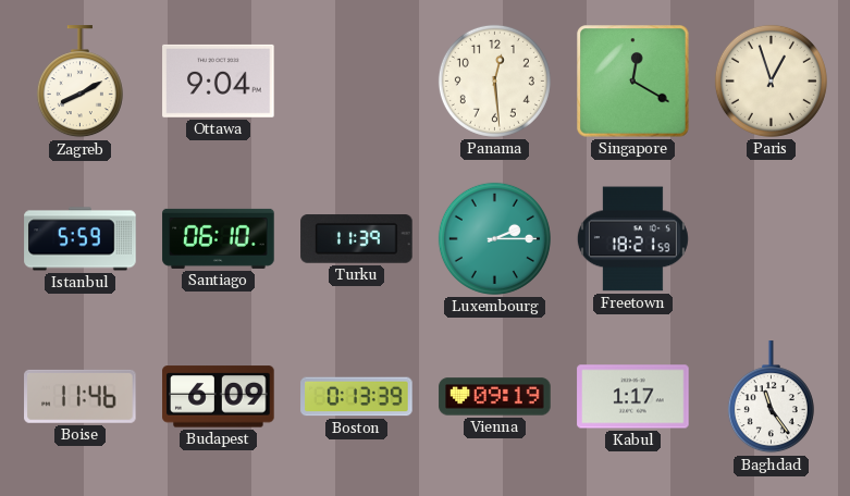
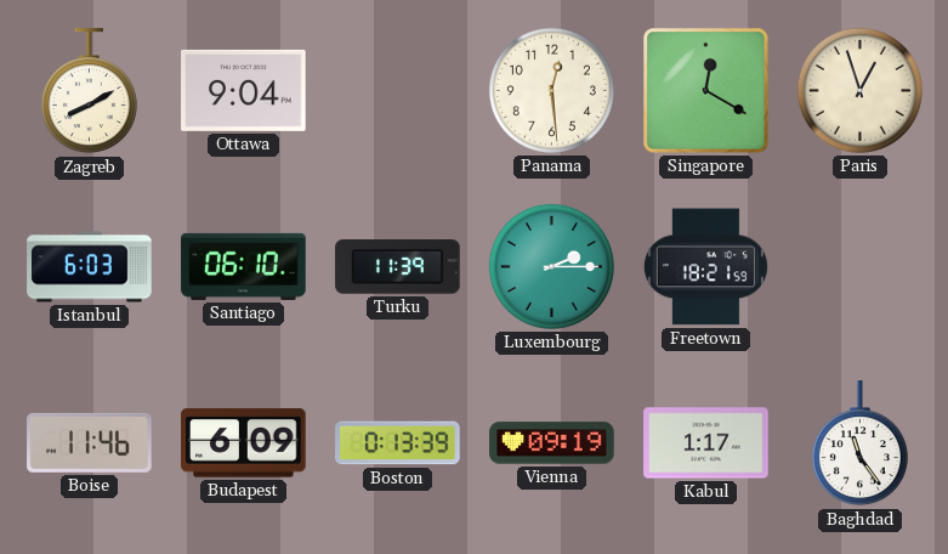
Istanbul: 5:59 -> 6:03 (90, 267)
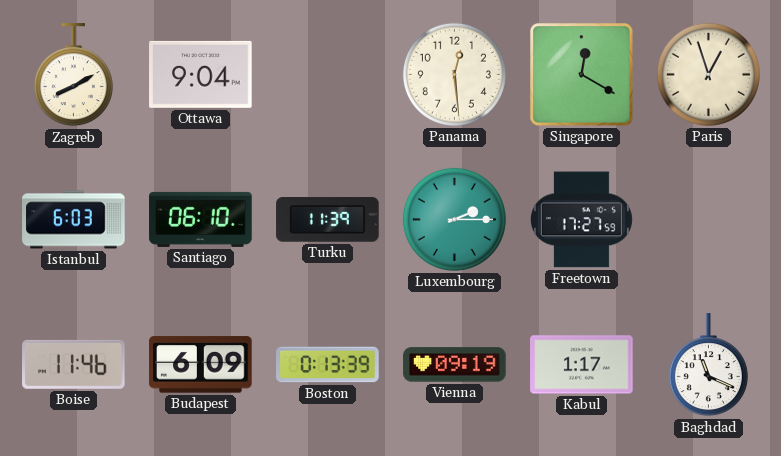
Freetown: 18:21 -> 17:27 (581, 220)
Baghdad: 11:24 -> 11:19 (708, 365)
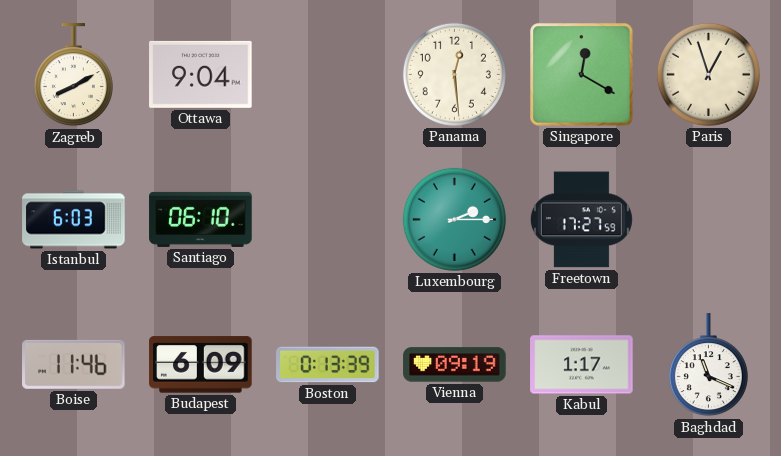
Turku: 11:39 -> none (328, 220)
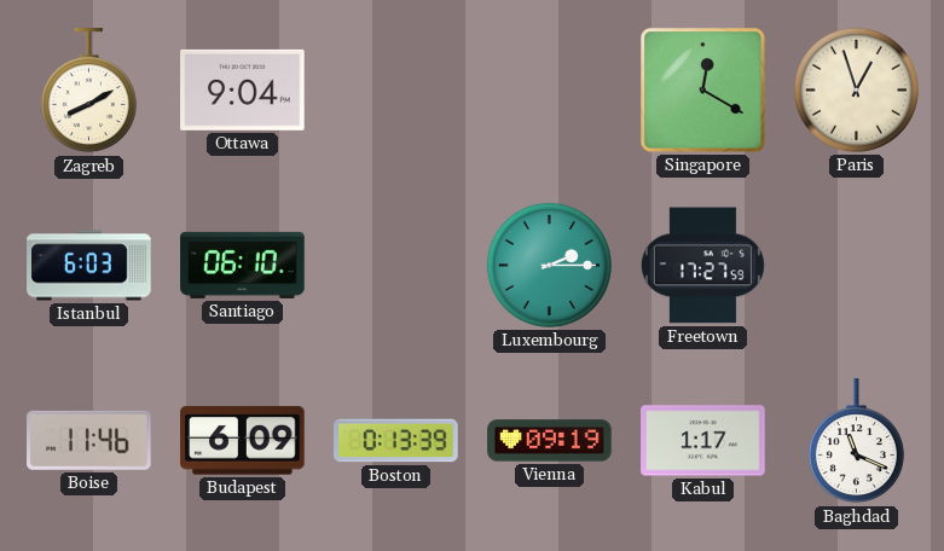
Panama: 12:29 -> none (454, 74)
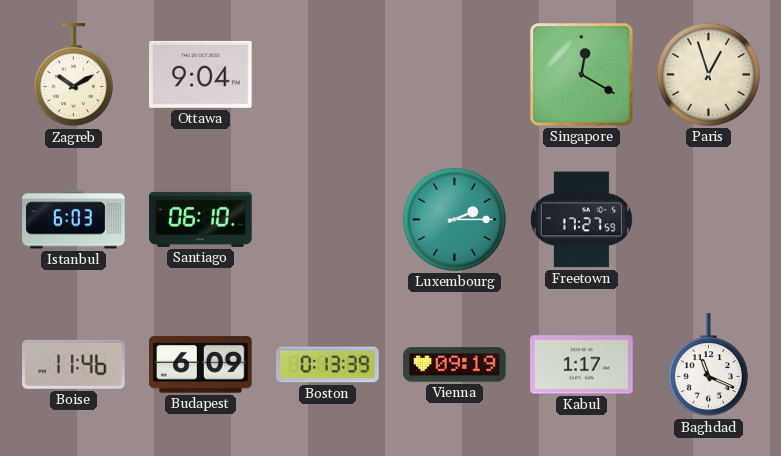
Zagreb: 8:10 -> 10:10 (73, 75)
